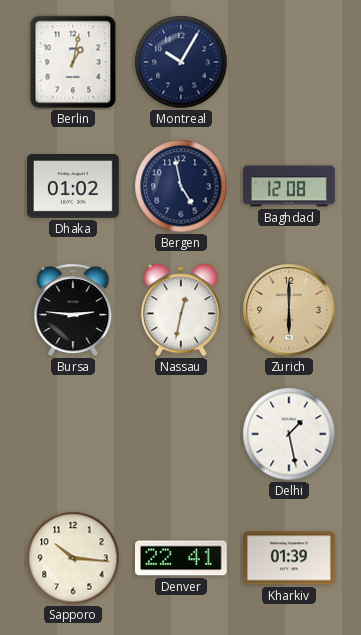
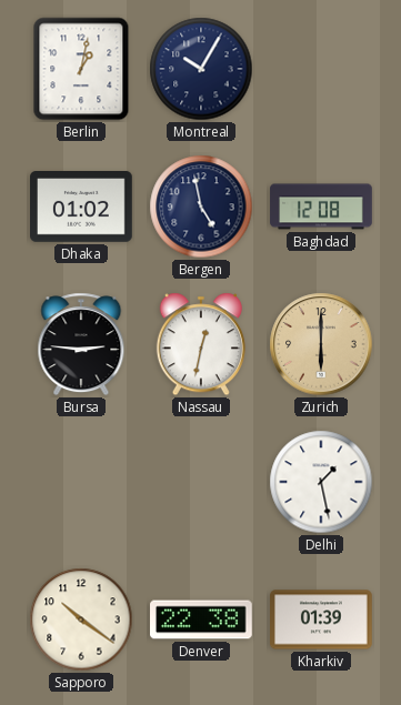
Sapporo: 10:16 -> 10:21 (81, 620)
Denver: 22:41 -> 22:38 (202, 620)
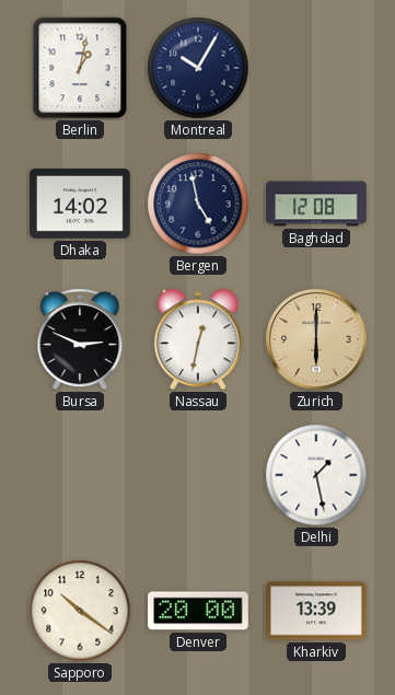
Dhaka: 01:02 -> 14:02 (81, 205)
Bursa: 2:46 -> 2:49 (80, 339)
Denver: 22:38 -> 20:00 (199, 611)
Kharkiv: 01:39 -> 13:39 (317, 611)
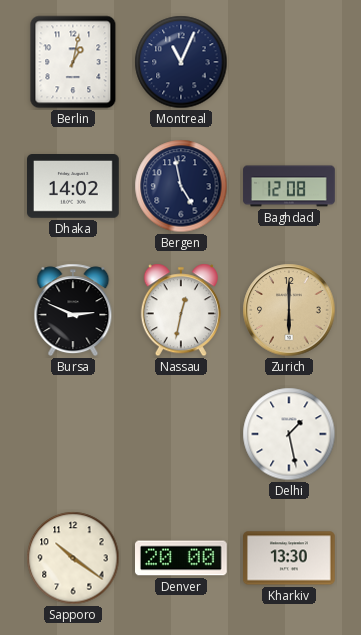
Montreal: 10:05 -> 11:04 (181, 62)
Kharkiv: 13:39 -> 13:30 (290, 558)
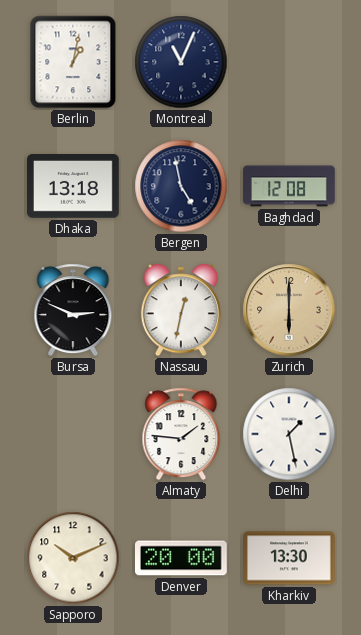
Dhaka: 14:02 -> 13:18 (74, 187)
Almaty: none -> 1:46 (181, 434)
Sapporo: 10:21 -> 10:11 (73, 558)
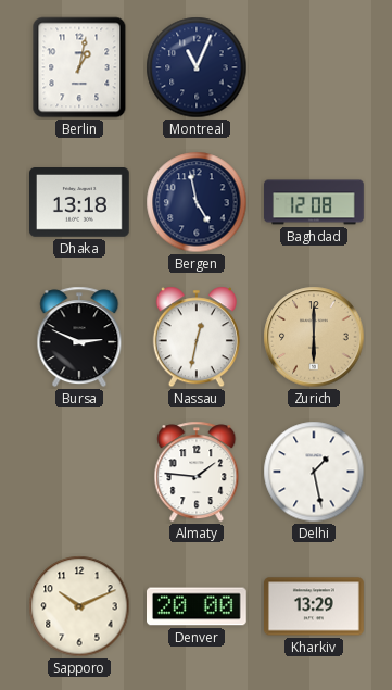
Kharkiv: 13:30 -> 13:29 (315, 606)
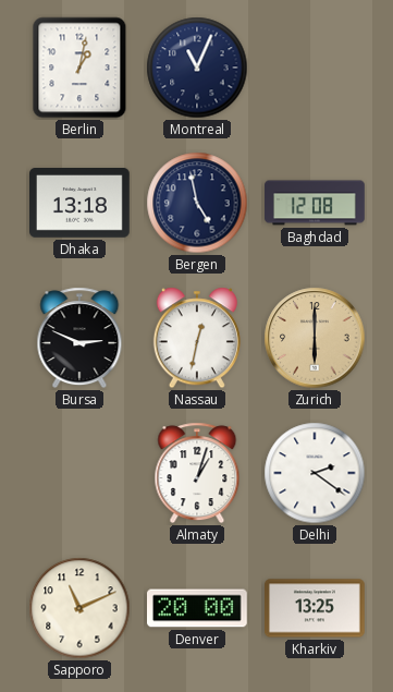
Almaty: 1:46 -> 1:03 (197, 473)
Delhi: 1:28 -> 2:21 (315, 473)
Sapporo: 10:11 -> 11:11 (79, 608)
Kharkiv: 13:29 -> 13:25 (316, 608)
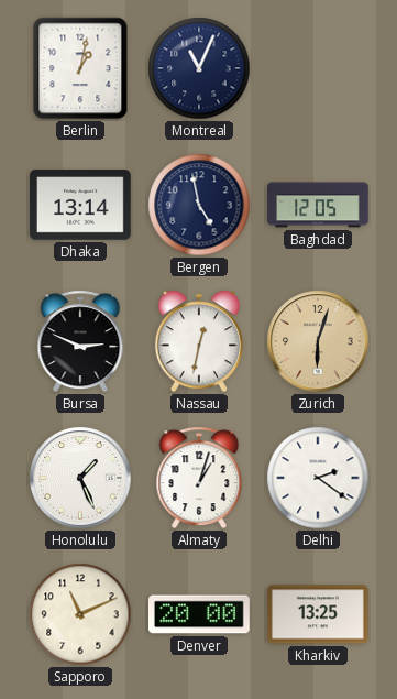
Dhaka: 13:18 -> 13:14 (81, 206)
Baghdad: 12:08 -> 12:05 (318, 205)
Zurich: 6:00 -> 6:03 (318, 341)
Honolulu: none -> 1:26 (80, 478)
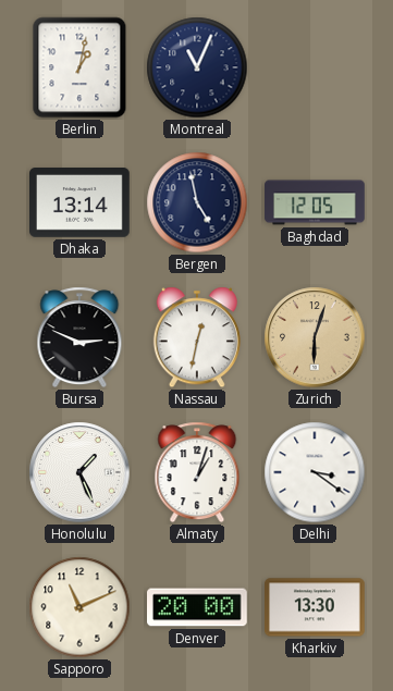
Delhi: 2:21 -> 3:21 (315, 472)
Kharkiv: 13:25 -> 13:30 (316, 607)
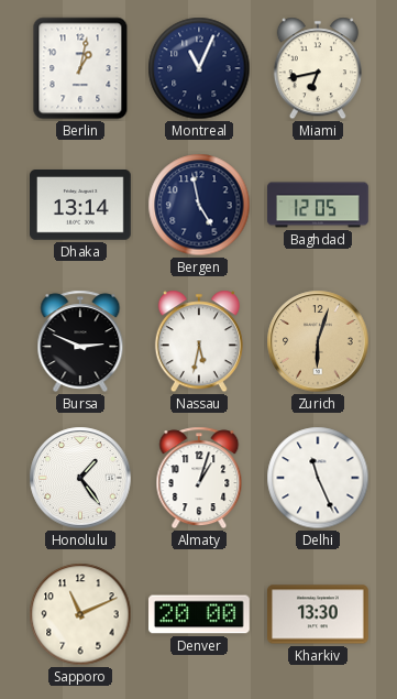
Miami: none -> 6:43 (318, 68)
Nassau: 12:32 -> 5:32 (199, 341)
Honolulu: 1:26 -> 1:24 (80, 478)
Delhi: 3:21 -> 11:26 (318, 478)
